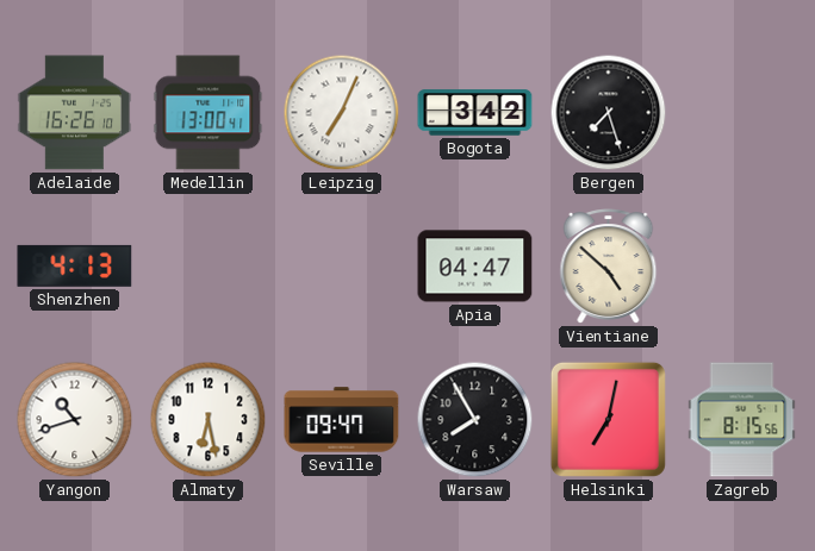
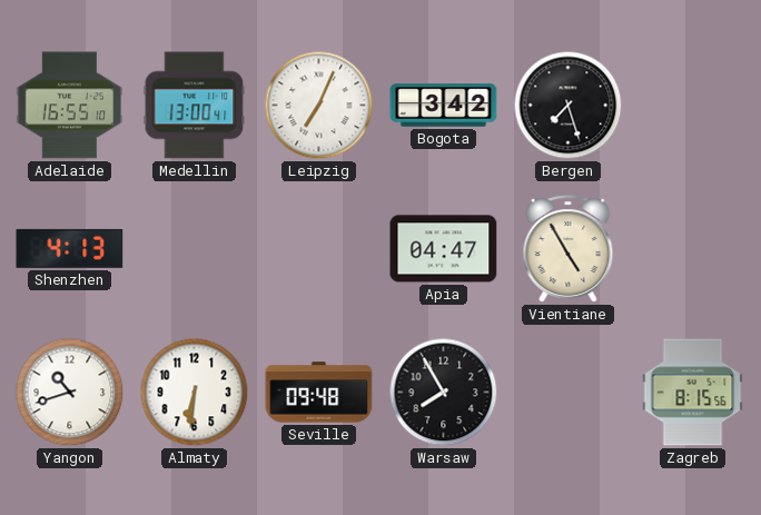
Adelaide: 16:26 -> 16:55 (70, 106)
Vientiane: 4:52 -> 4:55 (569, 249)
Almaty: 6:28 -> 6:31 (195, 393)
Seville: 09:47 -> 09:48 (319, 393)
Helsinki: 7:02 -> none (608, 419)
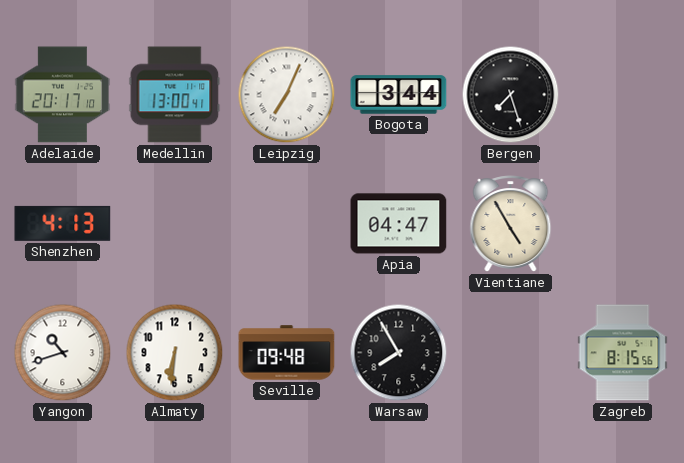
Adelaide: 16:55 -> 20:17 (63, 95)
Bogota: 3:42 -> 3:44 (399, 95)
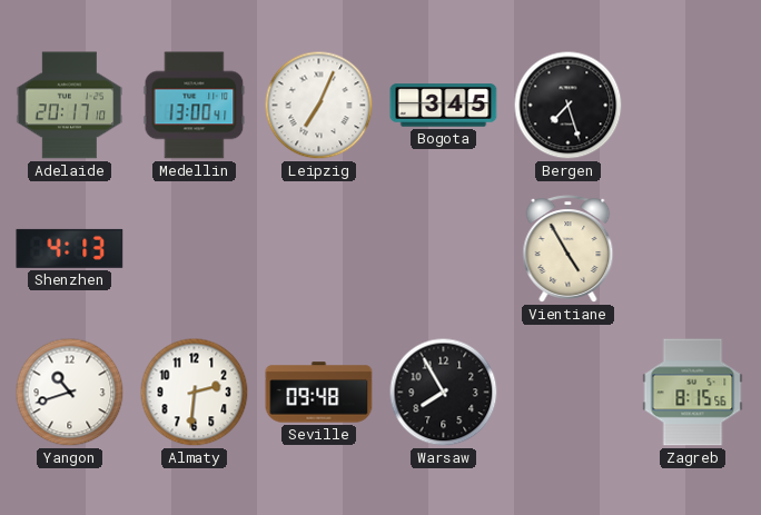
Bogota: 3:44 -> 3:45 (444, 106)
Apia: 04:47 -> none (399, 224)
Almaty: 6:31 -> 2:31 (195, 393)
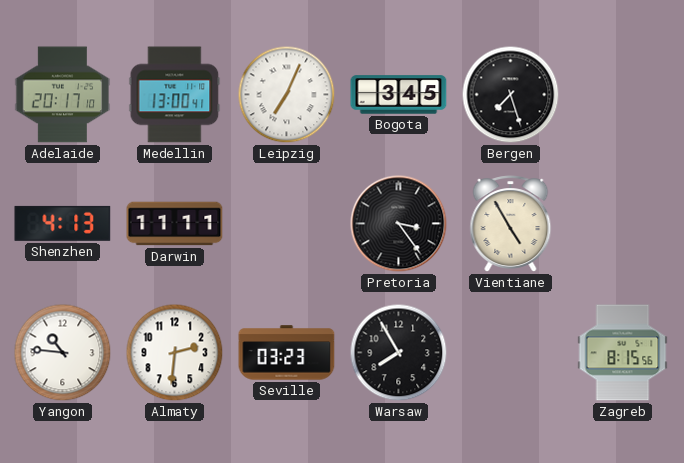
Darwin: none -> 11:11 (175, 224)
Pretoria: none -> 3:24 (399, 224)
Yangon: 10:42 -> 10:46 (63, 353)
Seville: 09:48 -> 03:23 (287, 353)
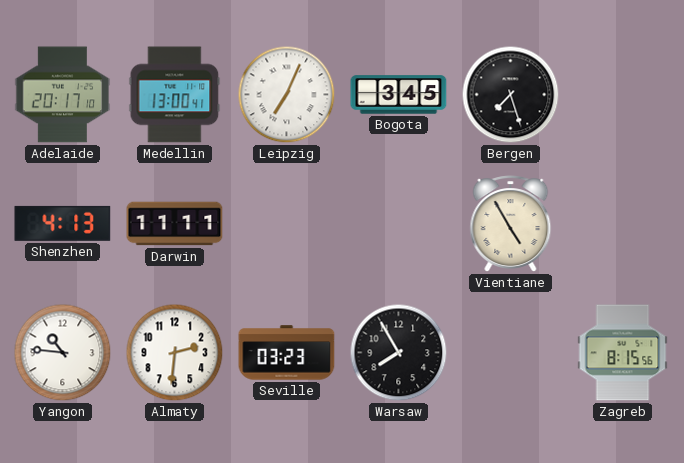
Pretoria: 3:24 -> none (399, 224)
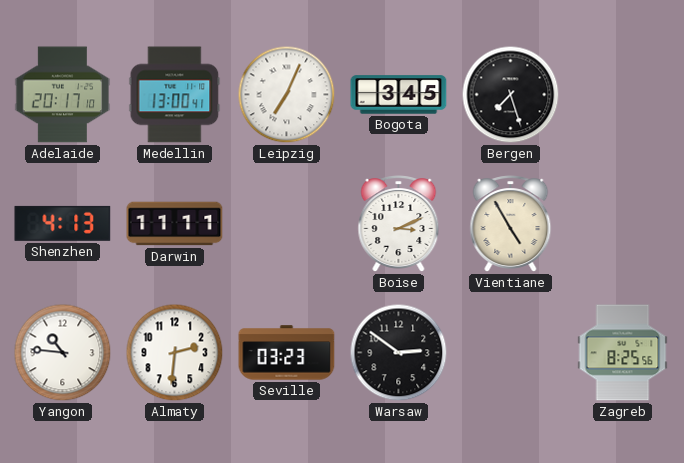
Boise: none -> 3:11 (399, 224)
Warsaw: 7:55 -> 2:51 (399, 353)
Zagreb: 8:15 -> 8:25 (623, 353)
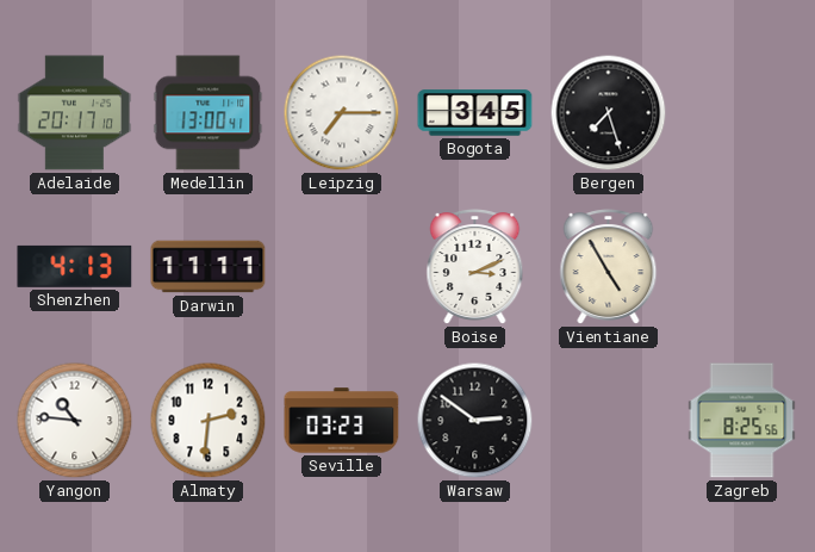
Leipzig: 7:04 -> 7:15 (342, 113)
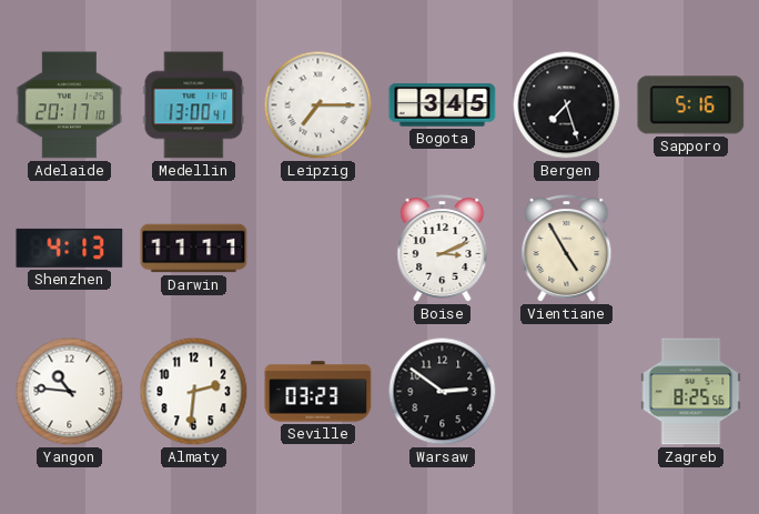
Sapporo: none -> 5:16 (691, 105)
